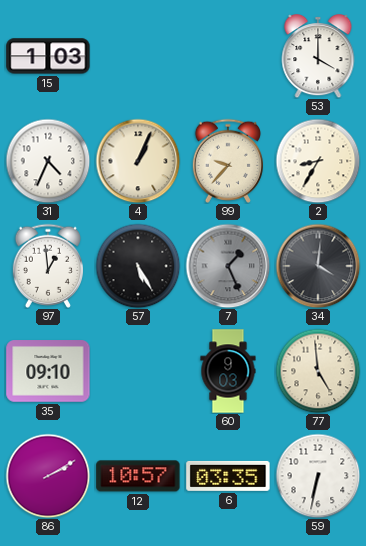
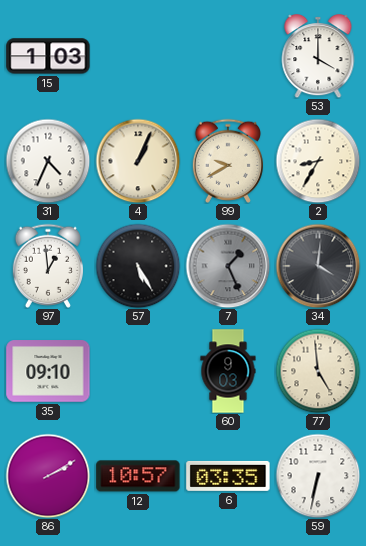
99: 9:37 -> 9:40 (227, 161)
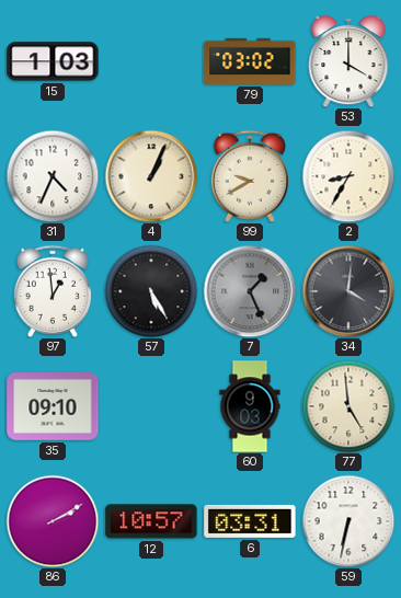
79: none -> 03:02 (250, 61)
6: 03:35 -> 03:31 (250, 521)
